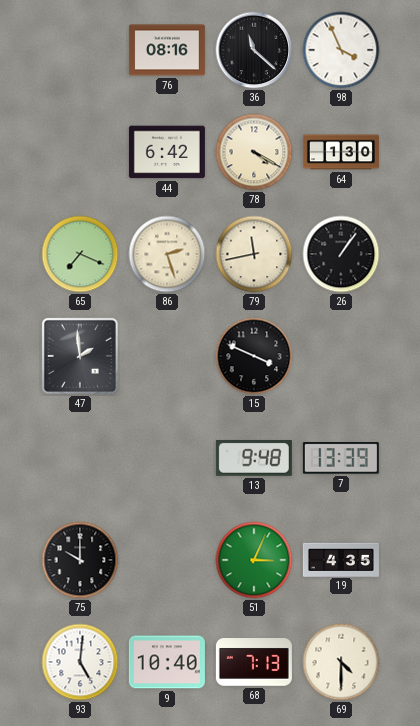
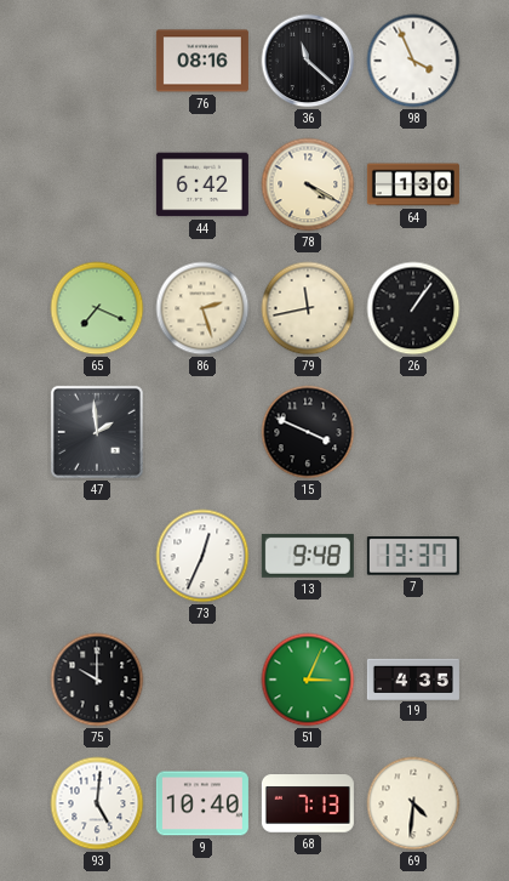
73: none -> 12:34 (202, 556)
7: 13:39 -> 13:37 (413, 556)
69: 4:30 -> 4:31 (413, 803)
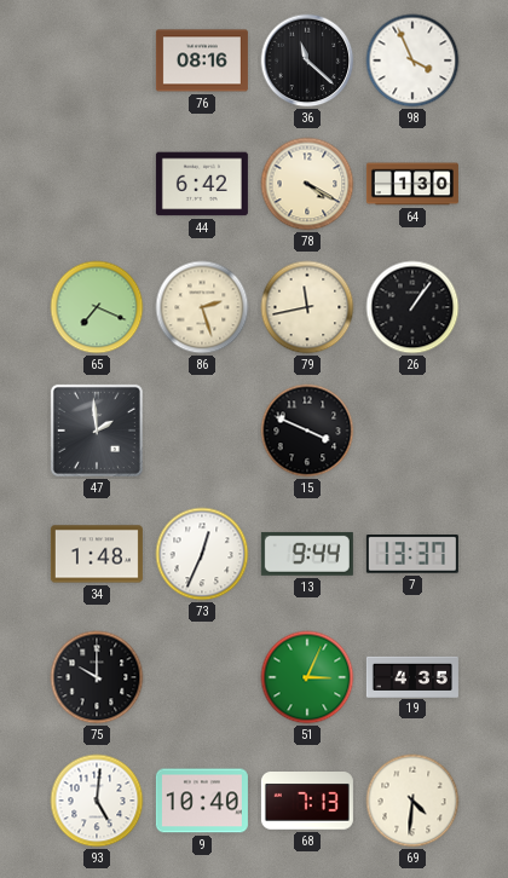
34: none -> 1:48 (97, 554)
13: 9:48 -> 9:44 (307, 554)
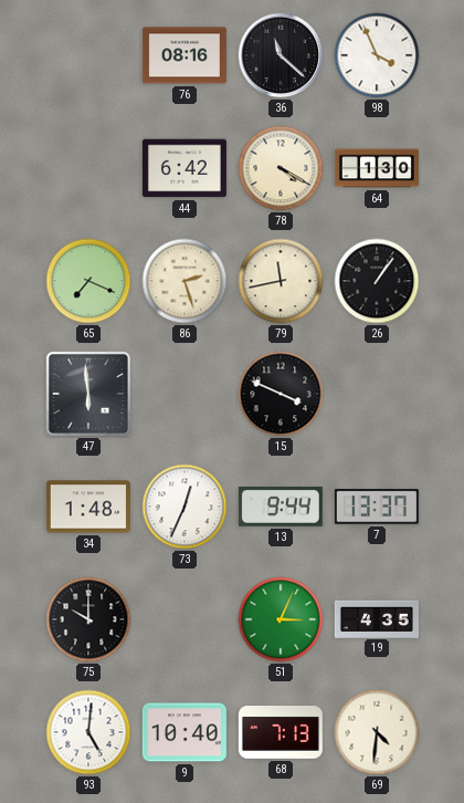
47: 1:59 -> 5:59 (88, 394)
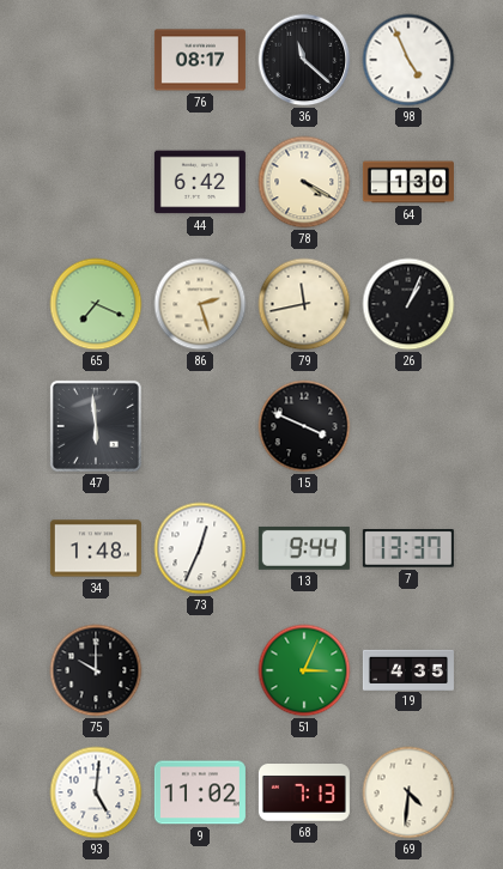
76: 08:16 -> 08:17 (200, 60)
98: 3:56 -> 4:56 (408, 60)
26: 1:06 -> 1:04 (408, 304)
9: 10:40 -> 11:02 (200, 792)
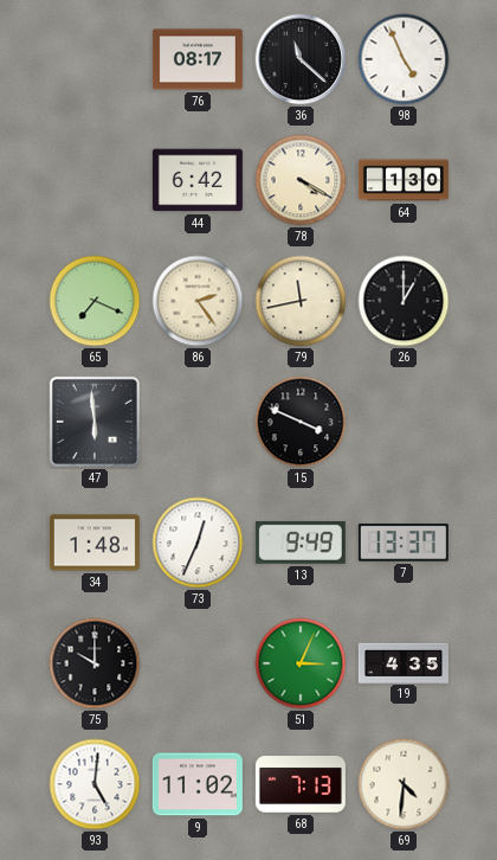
86: 2:27 -> 2:24 (198, 301)
26: 1:04 -> 1:00 (404, 301)
13: 9:44 -> 9:49 (301, 543)
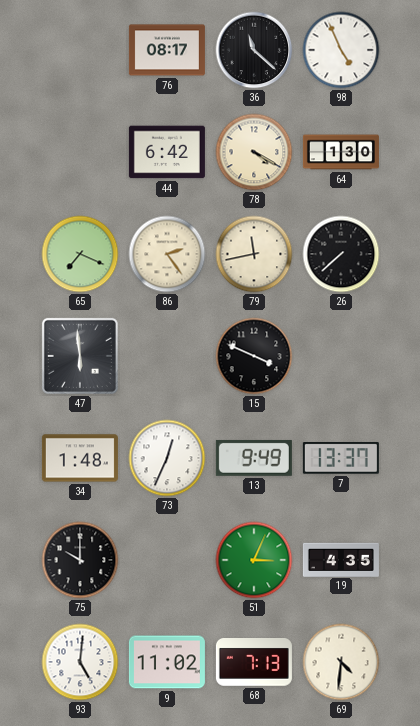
26: 1:00 -> 7:38 (341, 254)
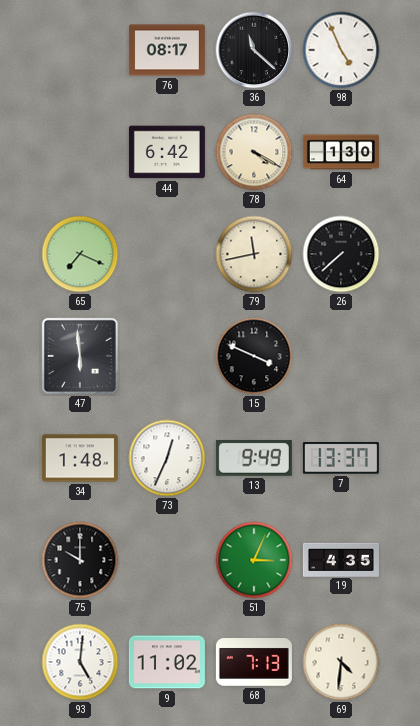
86: 2:24 -> none (167, 254)
